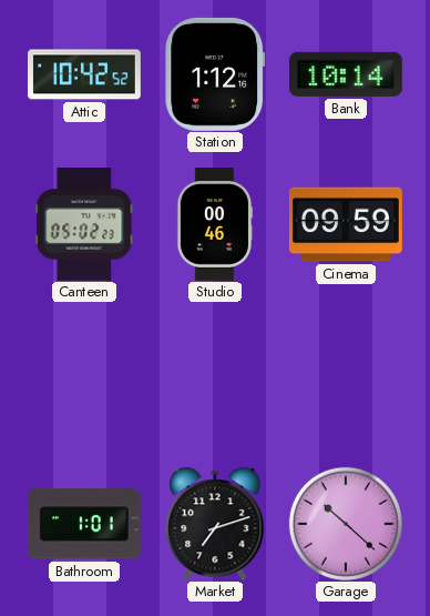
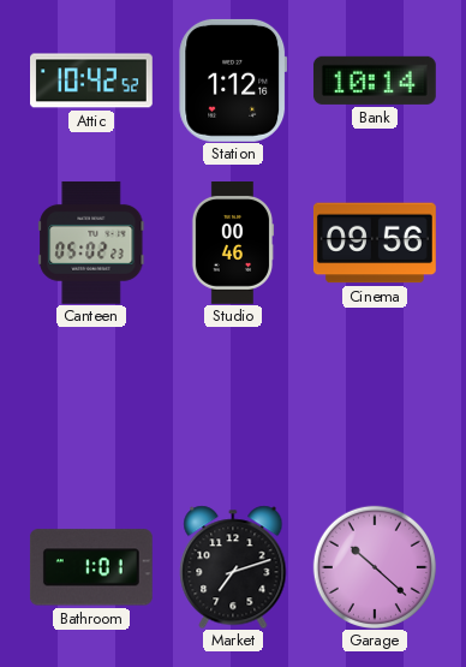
Cinema: 09:59 -> 09:56 (375, 243)
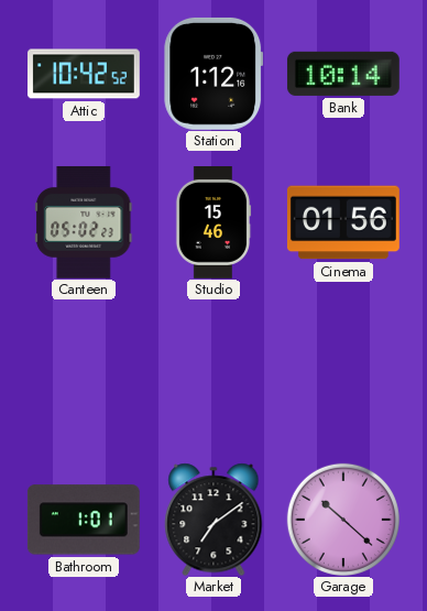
Studio: 00:46 -> 15:46 (214, 223)
Cinema: 09:56 -> 01:56 (343, 222)
Market: 7:12 -> 7:09 (214, 520)
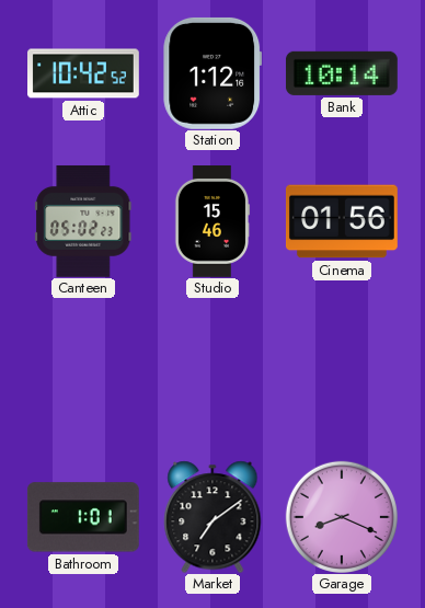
Garage: 10:22 -> 8:19 (342, 517)
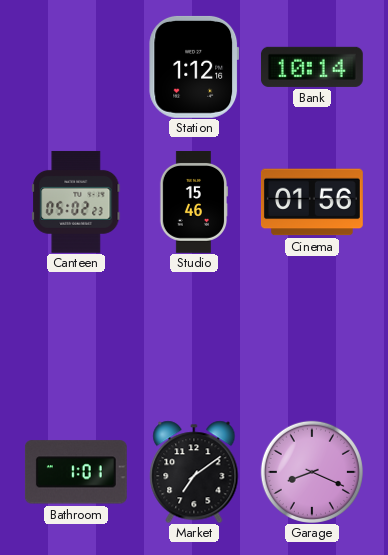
Attic: 10:42 -> none (84, 73)
